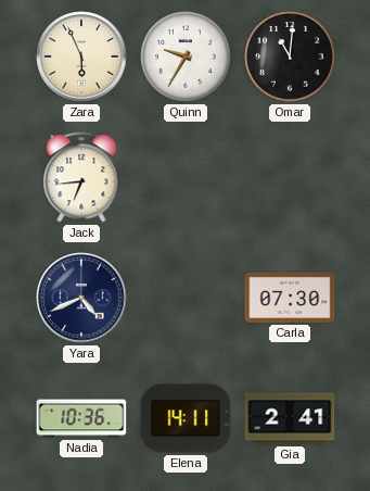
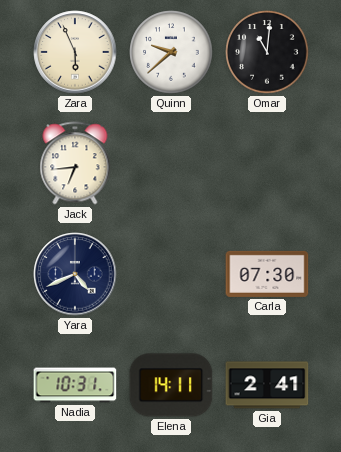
Quinn: 9:35 -> 9:38 (171, 52)
Nadia: 10:36 -> 10:31 (75, 385)
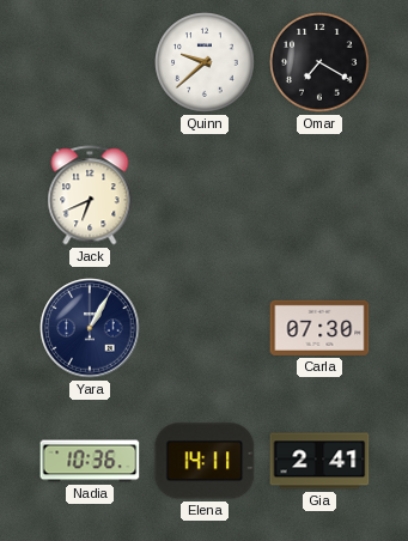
Zara: 5:56 -> none (75, 52)
Omar: 11:01 -> 7:20 (319, 62)
Jack: 6:44 -> 6:41 (90, 195)
Yara: 4:41 -> 1:05 (90, 328)
Nadia: 10:31 -> 10:36 (90, 461)
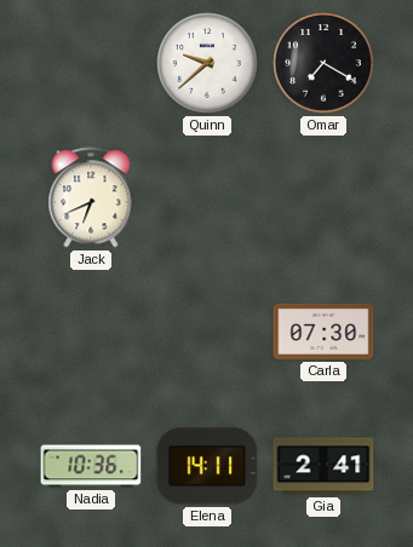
Yara: 1:05 -> none (90, 328)
